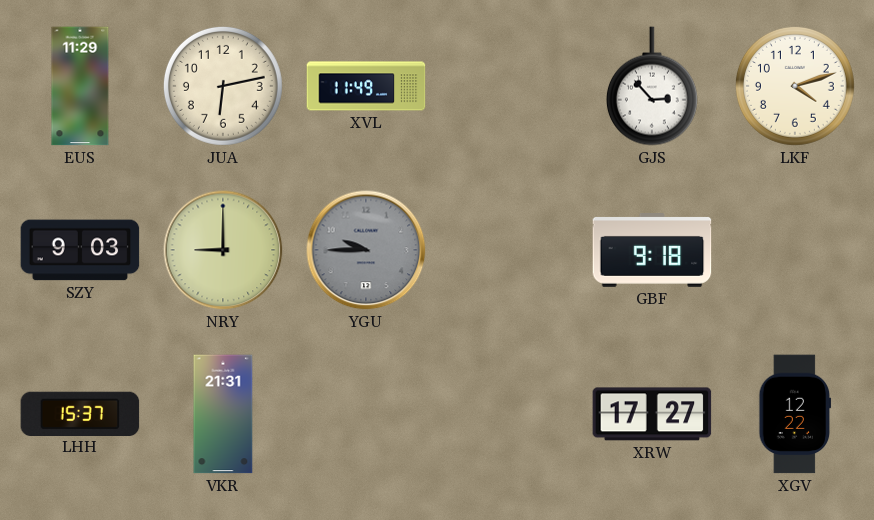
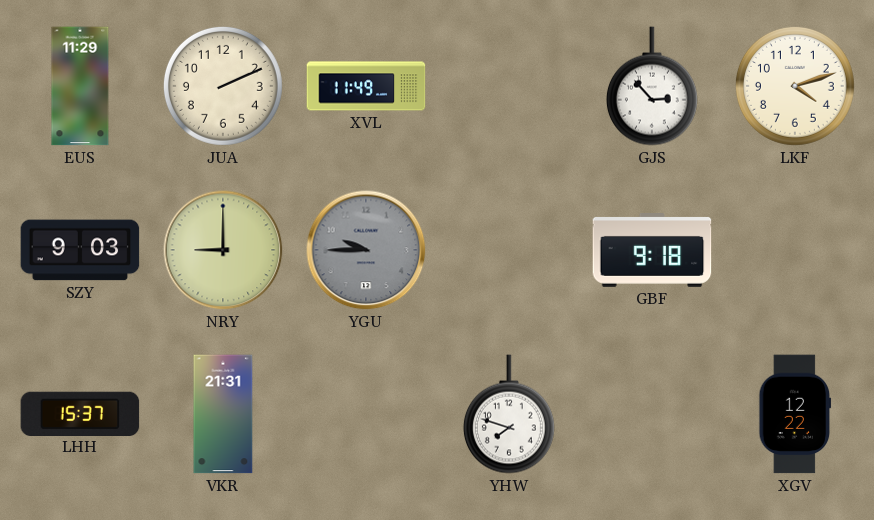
JUA: 6:13 -> 2:11 (223, 86)
YHW: none -> 7:48 (509, 414)
XRW: 17:27 -> none (652, 414)
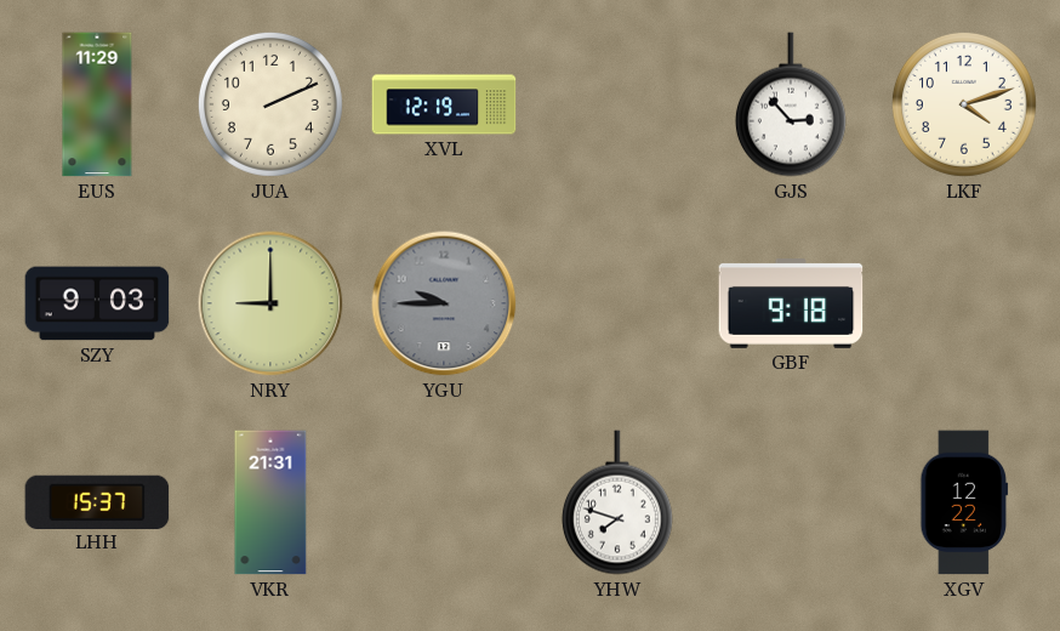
XVL: 11:49 -> 12:19 (444, 104)
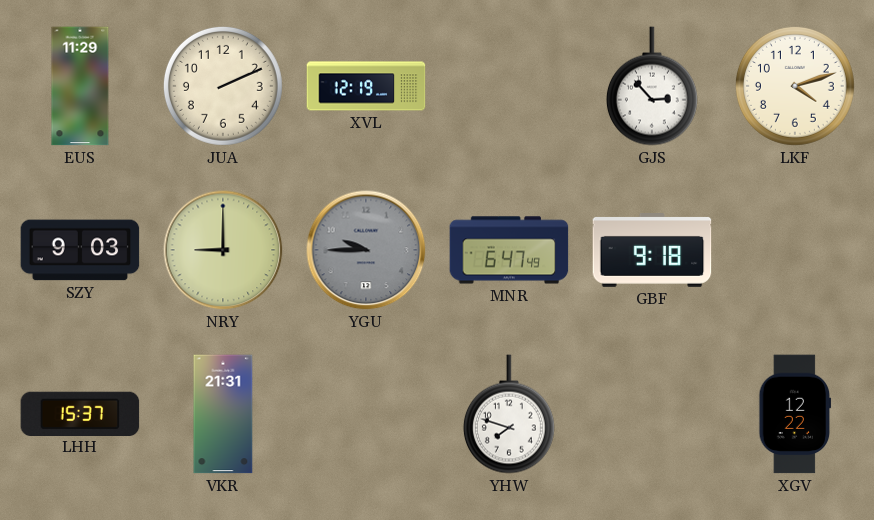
MNR: none -> 6:47 (509, 250)
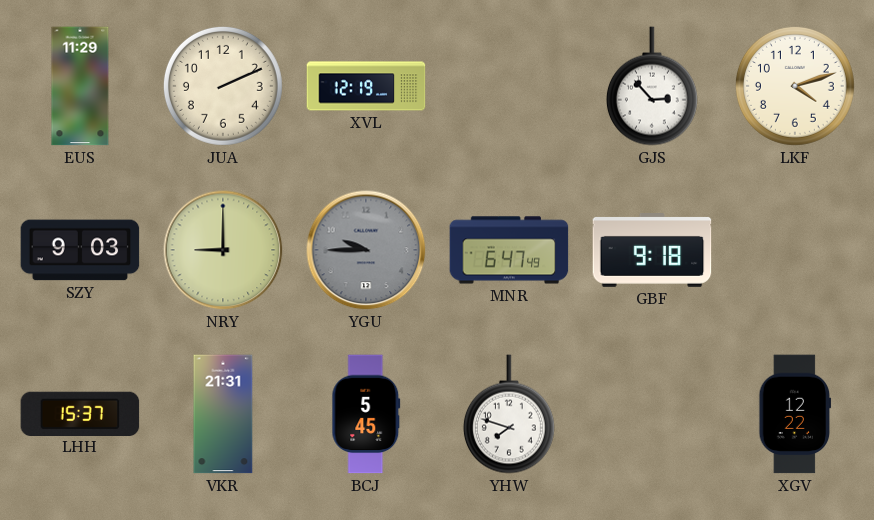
BCJ: none -> 5:45 (366, 414)
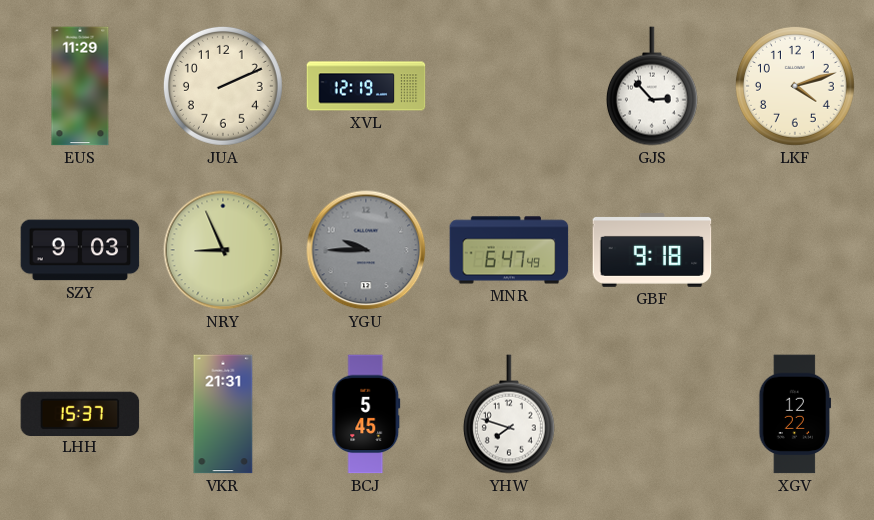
NRY: 9:00 -> 8:56 (223, 250)
